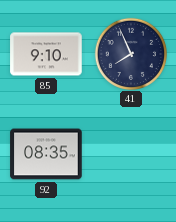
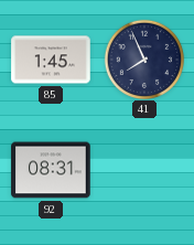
85: 9:10 -> 1:45 (51, 60)
92: 08:35 -> 08:31 (51, 170)
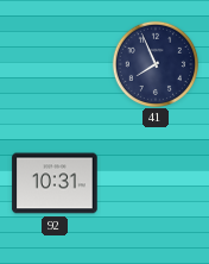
85: 1:45 -> none (51, 60)
92: 08:31 -> 10:31 (55, 183)
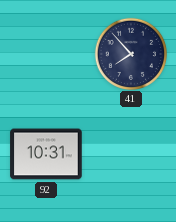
41: 7:56 -> 7:53 (130, 53)
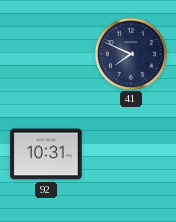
41: 7:53 -> 7:49 (130, 53)
